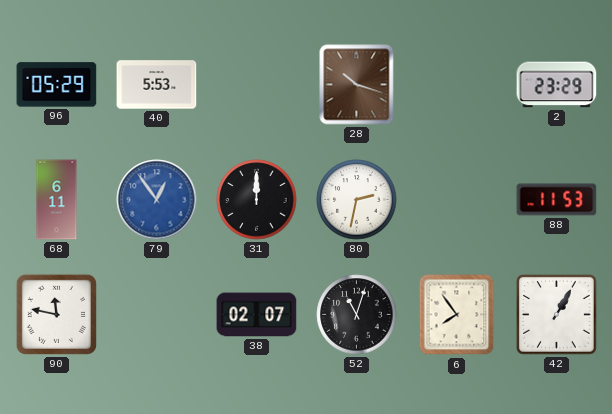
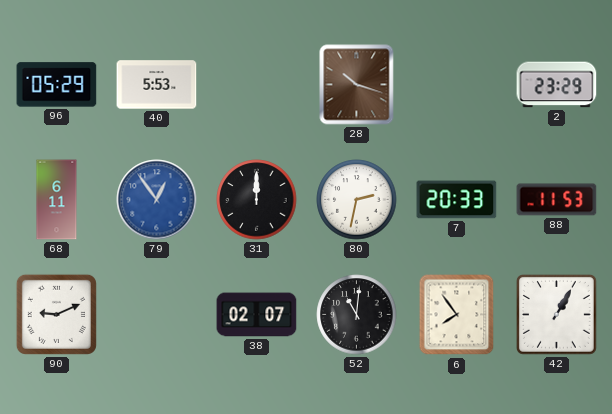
7: none -> 20:33 (457, 200)
90: 11:47 -> 9:11 (56, 314)
52: 11:03 -> 11:01 (357, 315)
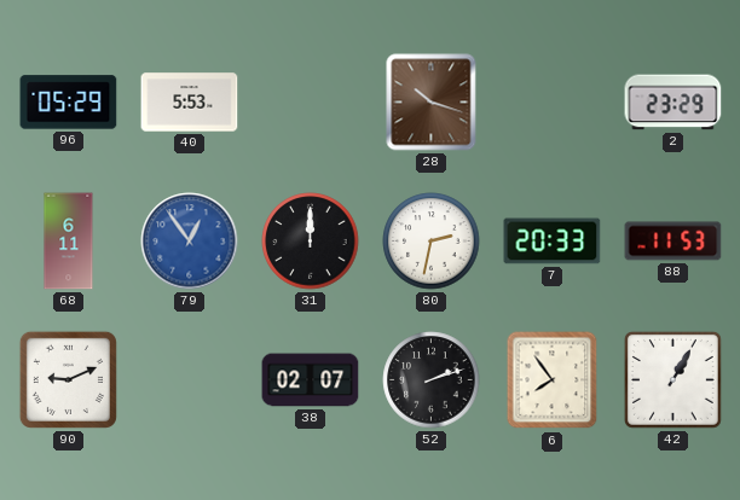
52: 11:01 -> 2:12 (432, 380)
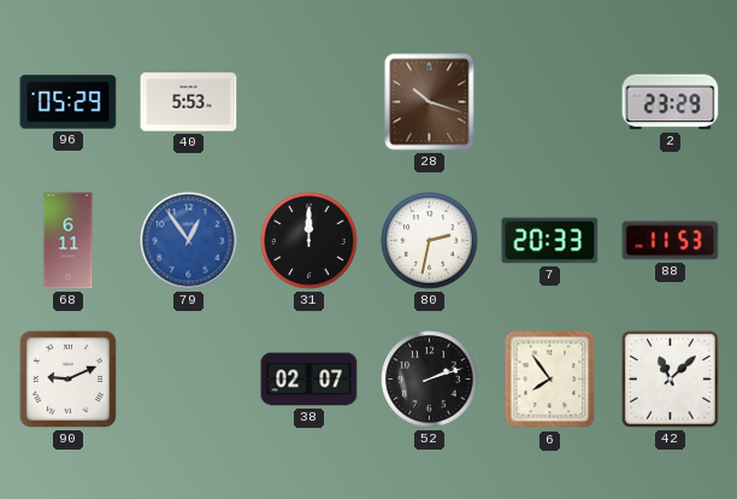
42: 1:05 -> 11:08 (671, 380)
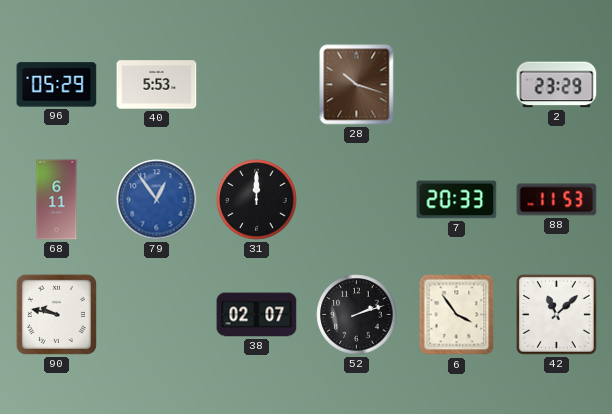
80: 2:32 -> none (430, 241)
90: 9:11 -> 9:47 (56, 314)
6: 7:54 -> 3:54 (457, 315)
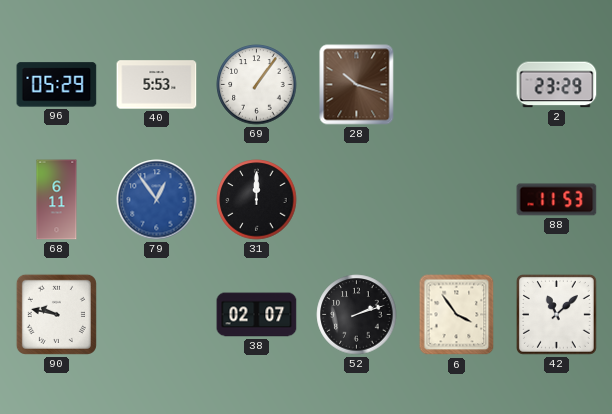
69: none -> 1:06 (257, 85)
7: 20:33 -> none (457, 200)
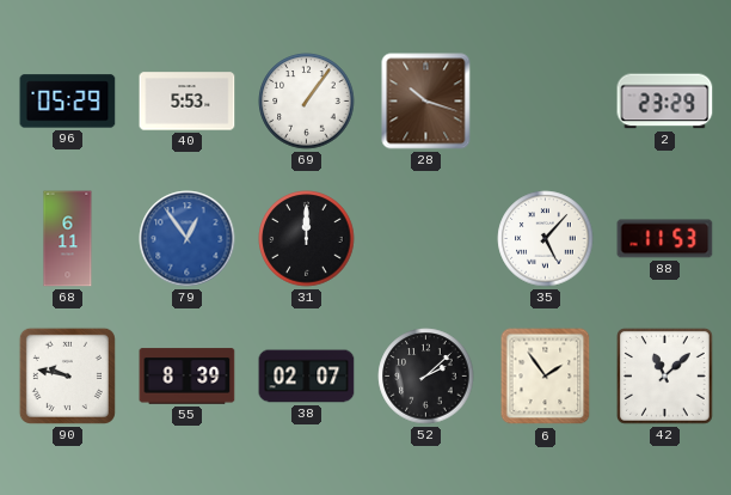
35: none -> 5:07 (546, 239)
55: none -> 8:39 (188, 377)
52: 2:12 -> 2:08 (426, 377)
6: 3:54 -> 1:54 (546, 377)
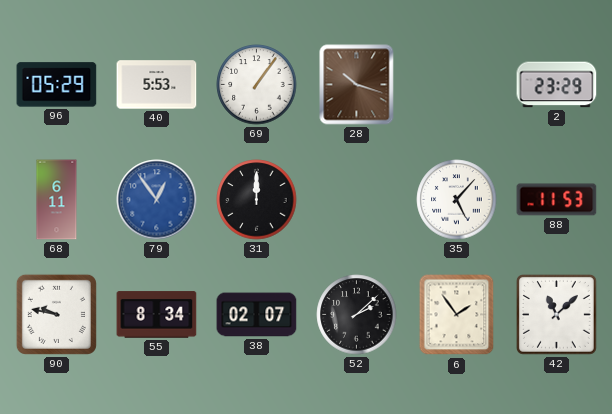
55: 8:39 -> 8:34 (157, 315)
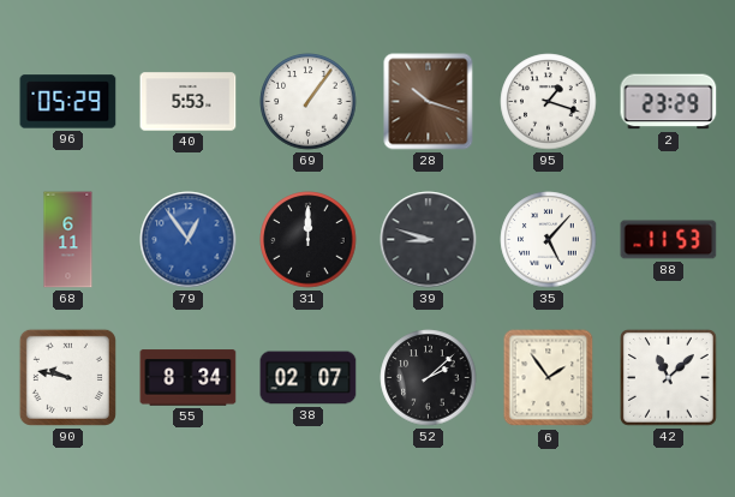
95: none -> 1:18 (549, 102)
39: none -> 8:48 (429, 240)
